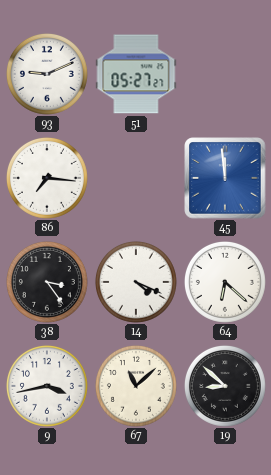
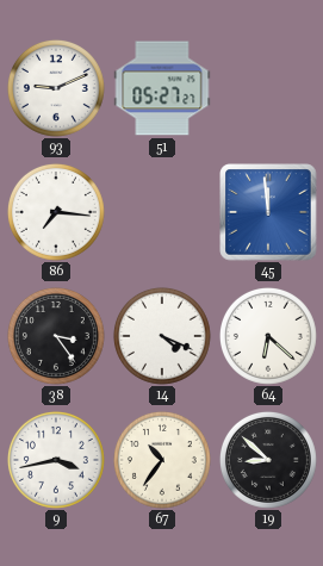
67: 11:08 -> 10:36 (162, 460)
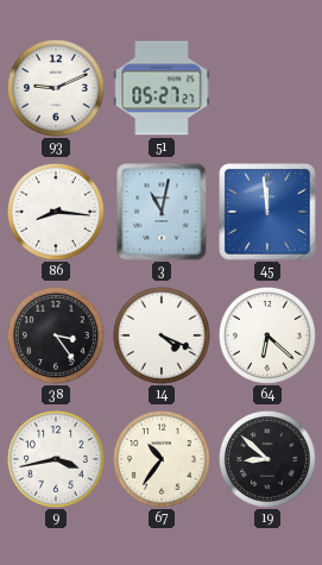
86: 7:16 -> 8:16 (56, 212)
3: none -> 11:02 (162, 212)
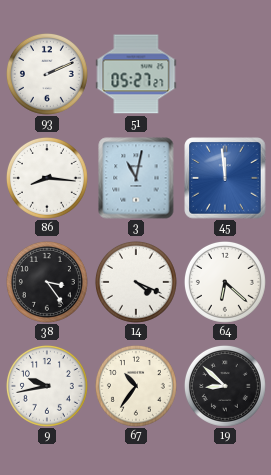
93: 9:11 -> 2:11 (47, 74)
9: 3:43 -> 9:43 (47, 386)
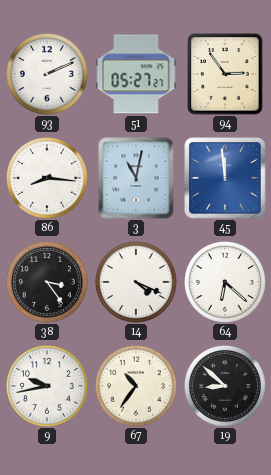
94: none -> 2:54 (225, 74)
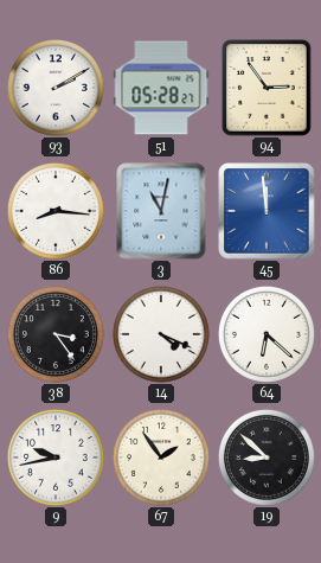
93: 2:11 -> 2:10 (56, 88)
51: 05:27 -> 05:28 (161, 88)
67: 10:36 -> 1:54 (161, 458)
